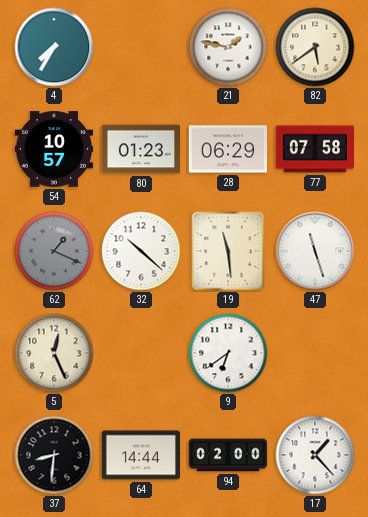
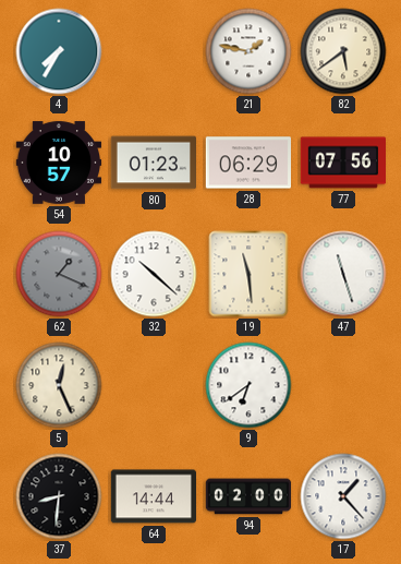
77: 07:58 -> 07:56 (342, 163)
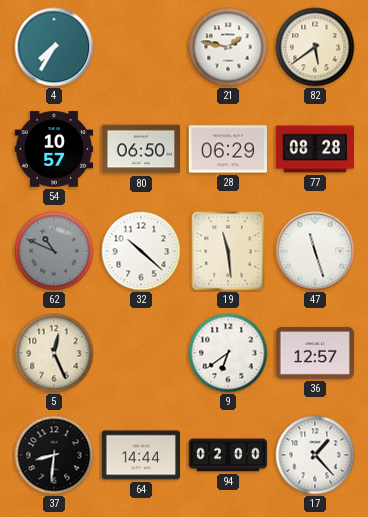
80: 01:23 -> 06:50 (140, 149)
77: 07:56 -> 08:28 (314, 149)
62: 1:19 -> 10:49 (54, 251)
36: none -> 12:57 (314, 353)
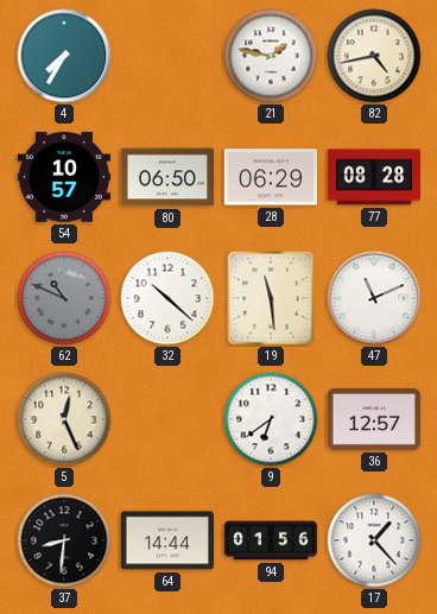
82: 5:39 -> 4:43 (374, 56)
47: 11:27 -> 11:11 (374, 298)
94: 02:00 -> 01:56 (271, 540)
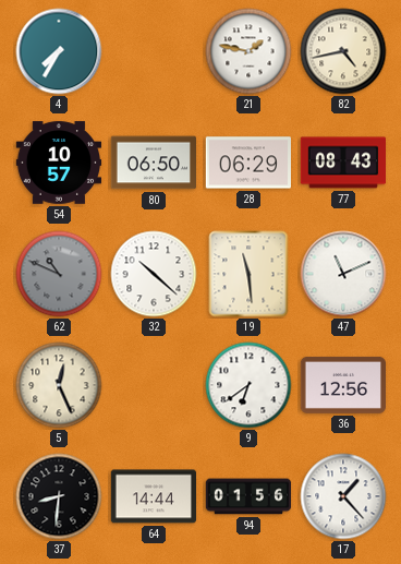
77: 08:28 -> 08:43 (342, 163)
36: 12:57 -> 12:56 (342, 385)
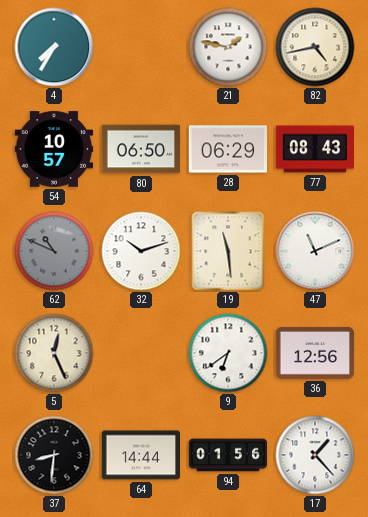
32: 10:22 -> 10:12 (141, 251)
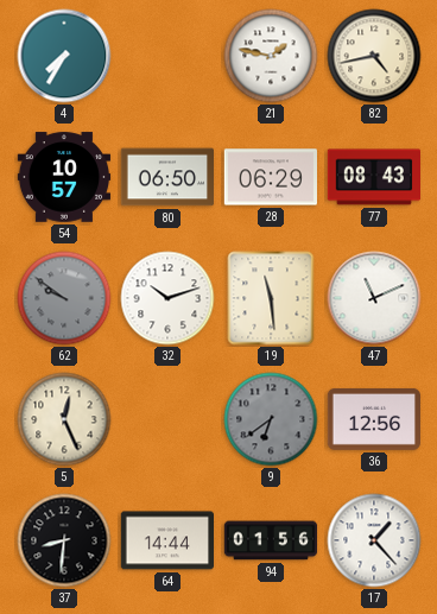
62: 10:49 -> 9:51 (64, 298)
9 dial: white -> grey (271, 419)
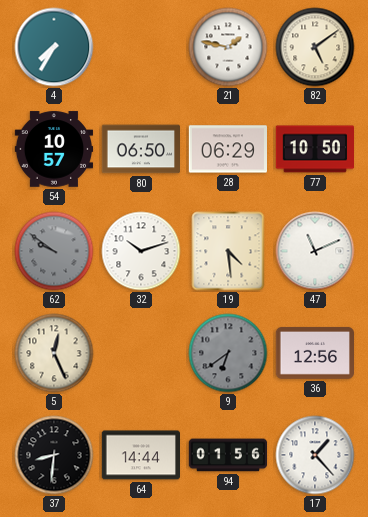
82: 4:43 -> 5:09 (315, 47)
77: 08:43 -> 10:50 (314, 149)
19: 11:29 -> 4:29 (228, 251)
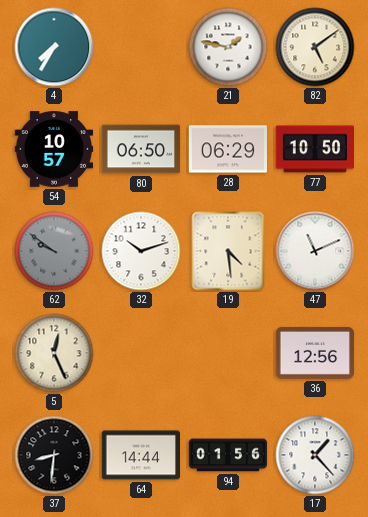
9: 6:39 -> none (228, 353)
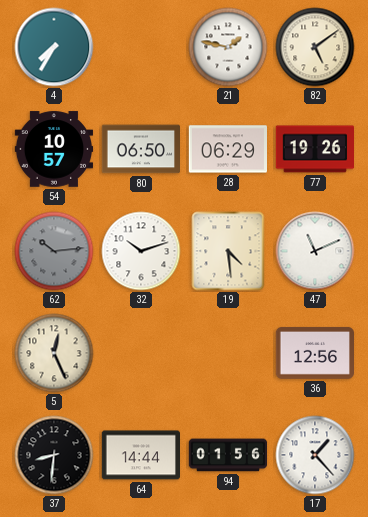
77: 10:50 -> 19:26 (314, 149)
62: 9:51 -> 10:14 (54, 251)
